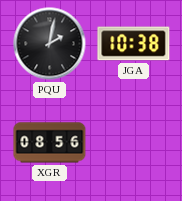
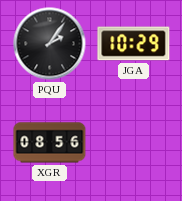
PQU: 2:02 -> 2:06 (50, 44)
JGA: 10:38 -> 10:29 (134, 44)
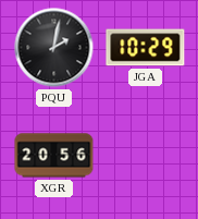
PQU: 2:06 -> 2:02 (54, 48)
XGR: 08:56 -> 20:56 (54, 156)
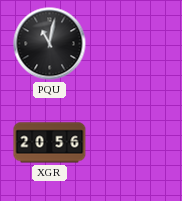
PQU: 2:02 -> 11:02 (50, 44)
JGA: 10:29 -> none (146, 48)
